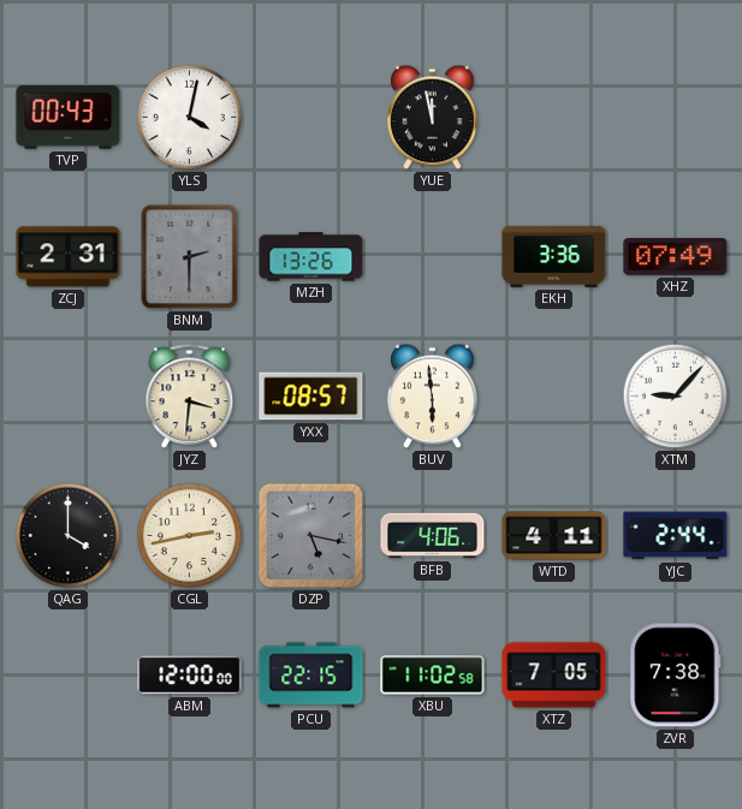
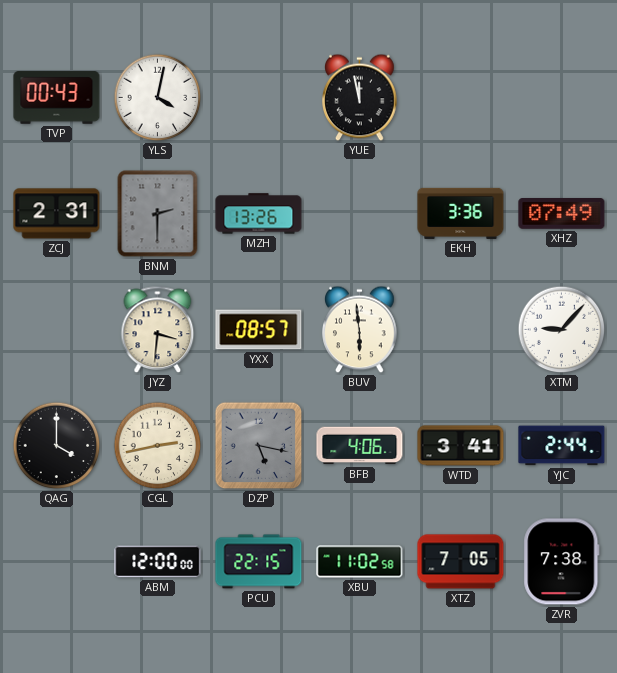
WTD: 4:11 -> 3:41 (461, 446)
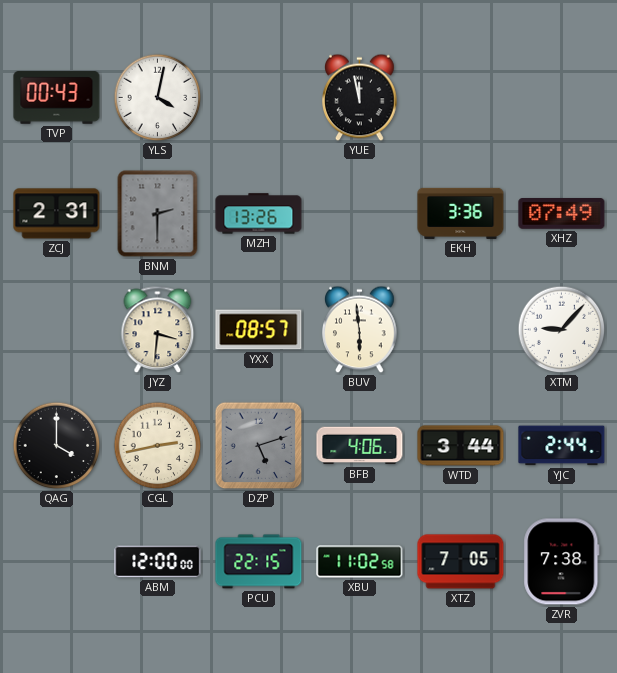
DZP: 5:17 -> 5:12 (259, 446)
WTD: 3:41 -> 3:44 (461, 446)
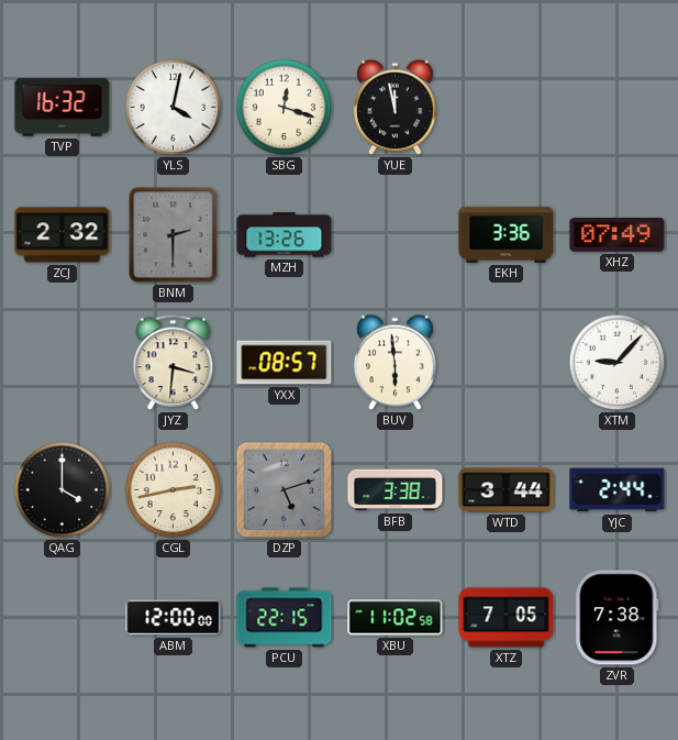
TVP: 00:43 -> 16:32 (63, 108)
SBG: none -> 12:18 (285, 108)
ZCJ: 2:31 -> 2:32 (63, 235)
BFB: 4:06 -> 3:38 (396, 490)
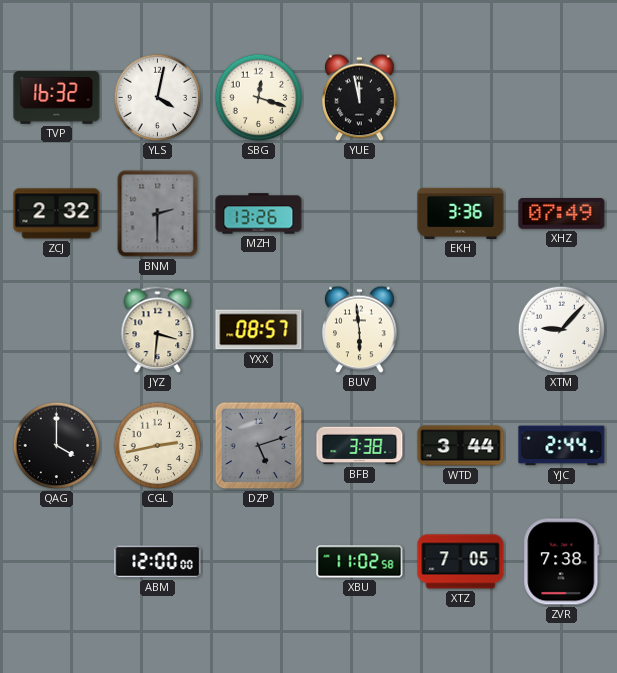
PCU: 22:15 -> none (285, 618)
